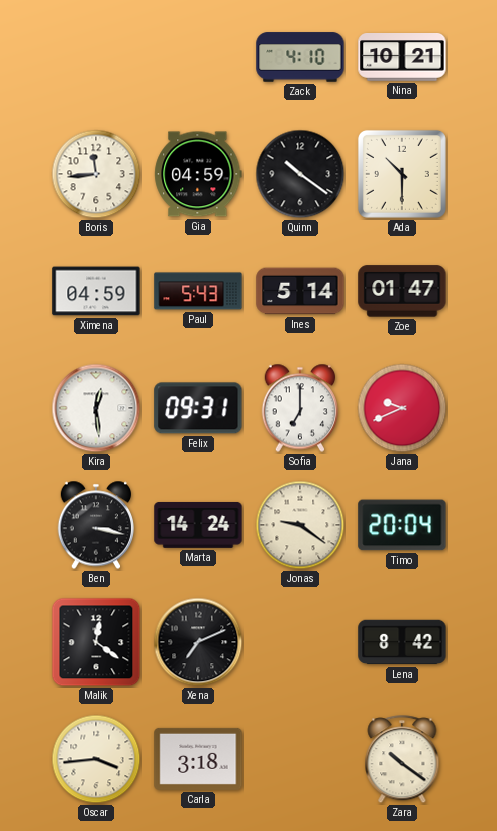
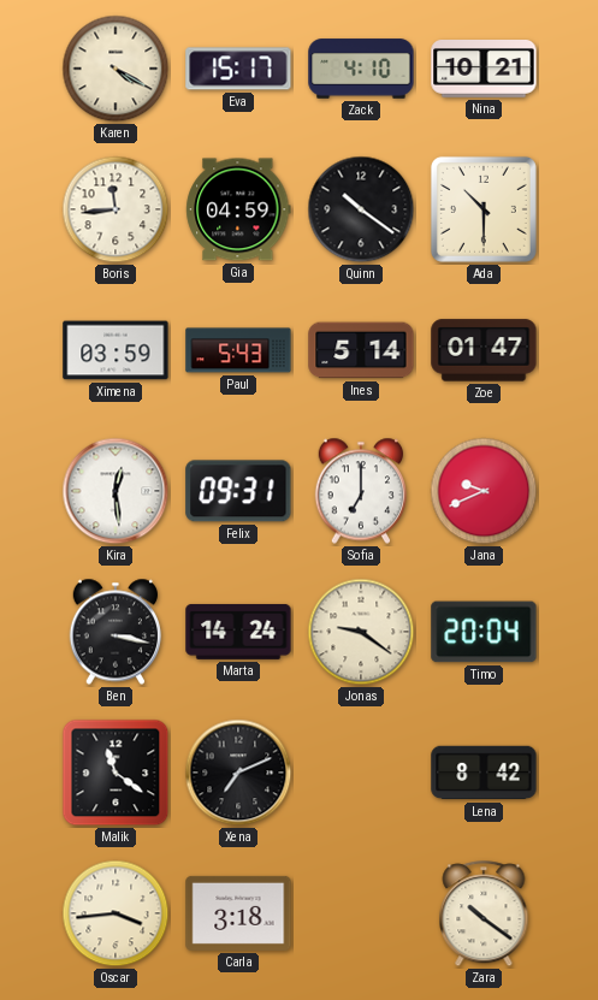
Karen: none -> 4:20 (116, 69)
Eva: none -> 15:17 (238, 69)
Ximena: 04:59 -> 03:59 (116, 350)
Malik: 12:21 -> 11:21 (116, 773)
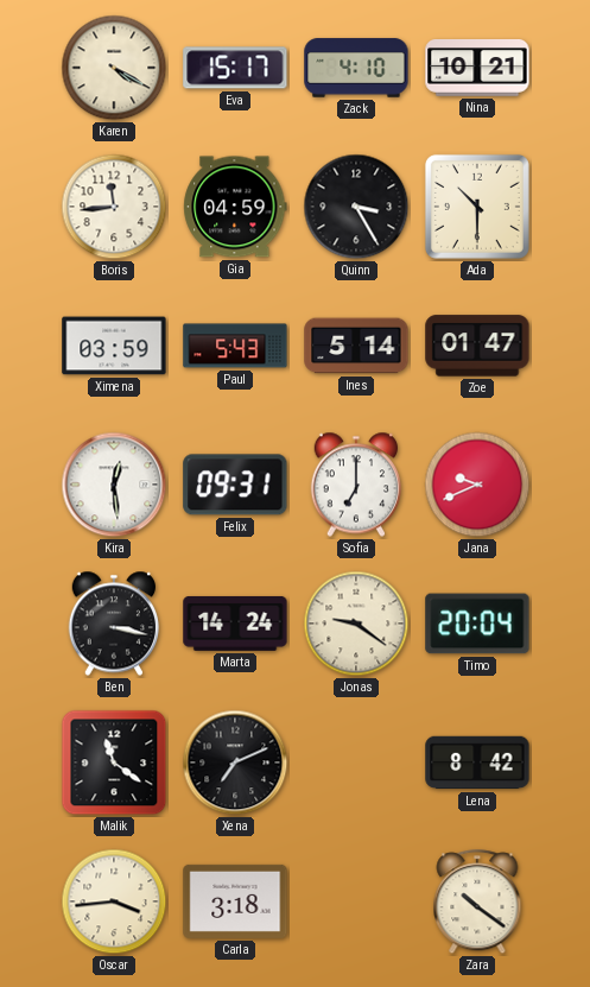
Quinn: 10:21 -> 3:25 (356, 207)
